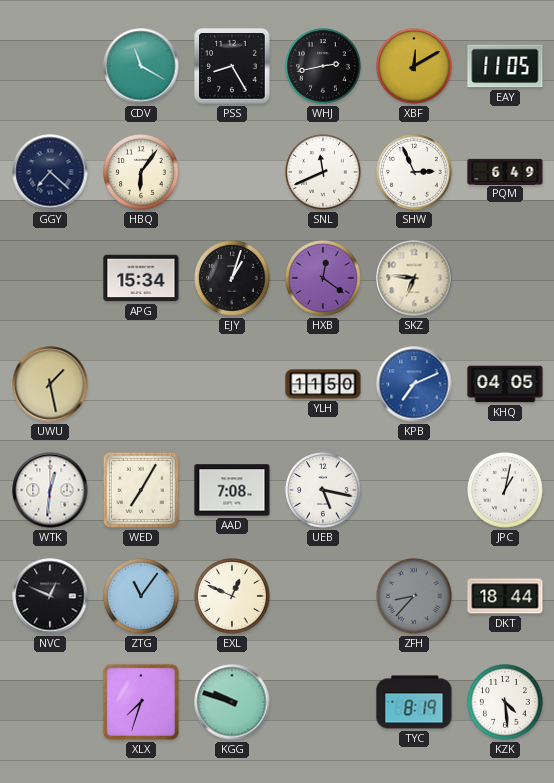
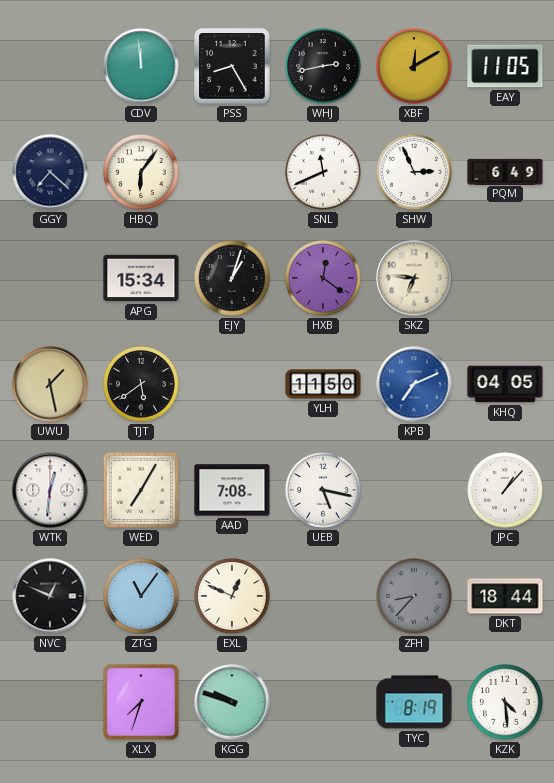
CDV: 11:20 -> 11:59 (141, 66)
TJT: none -> 5:39 (142, 385)
JPC: 1:02 -> 1:07 (506, 491)
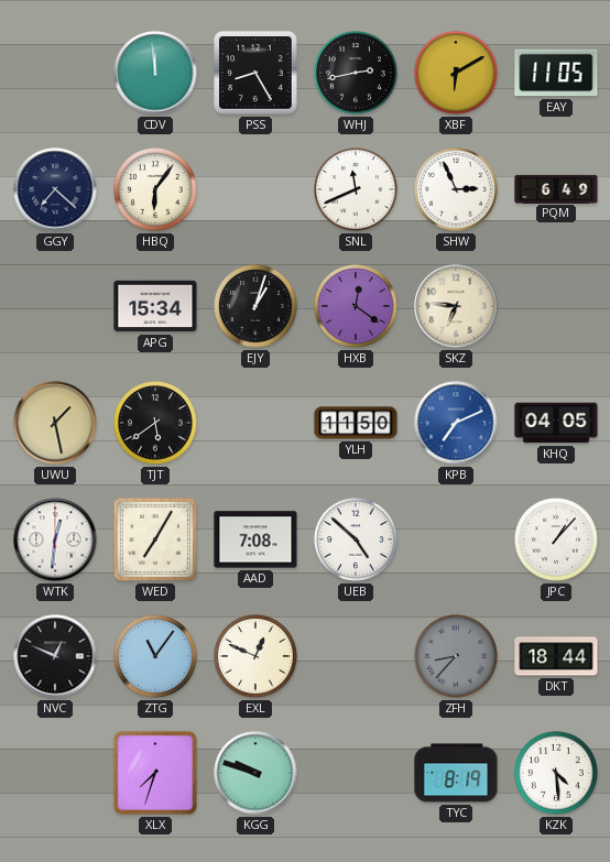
XBF: 12:10 -> 6:10 (457, 74)
UEB: 5:17 -> 4:52 (357, 541)
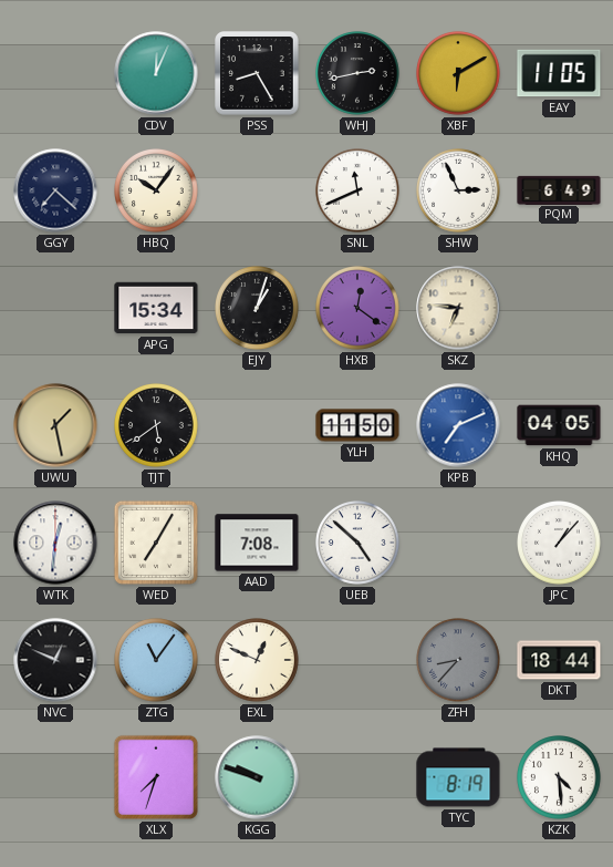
CDV: 11:59 -> 12:04 (156, 73)
HBQ: 6:06 -> 10:06 (157, 192)
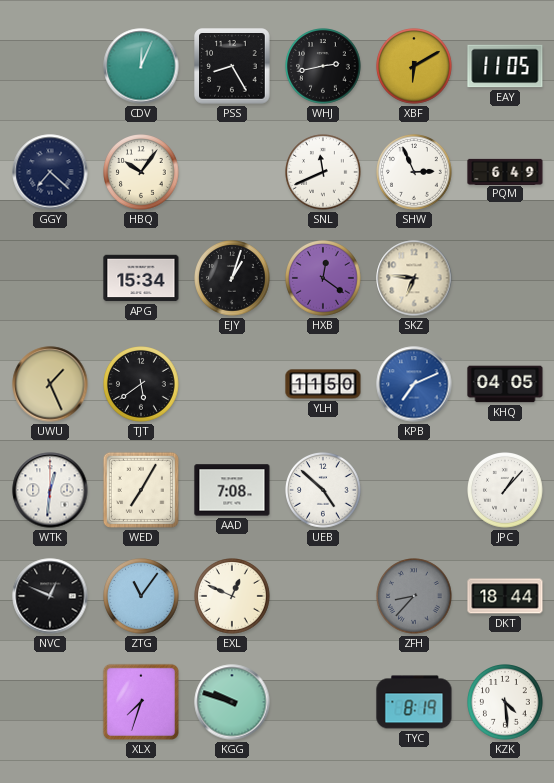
UWU: 1:28 -> 1:26 (50, 384)
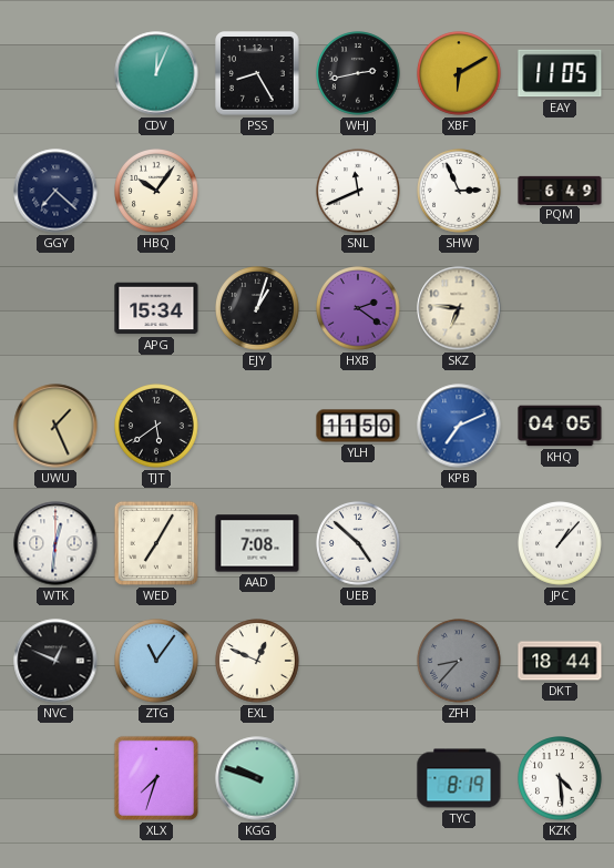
HXB: 12:21 -> 2:21 (359, 309)
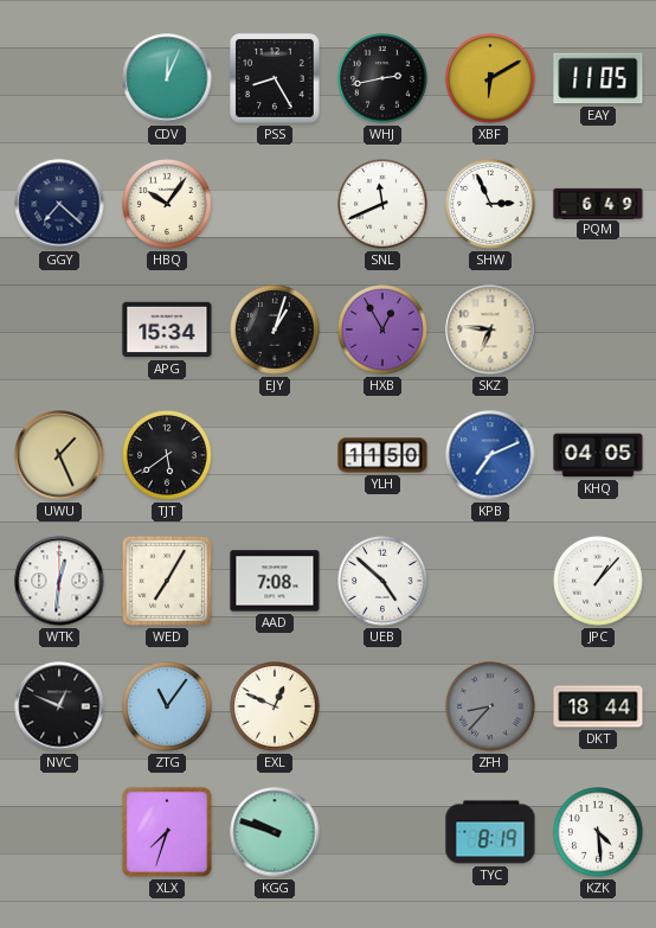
HXB: 2:21 -> 12:55 (384, 331)
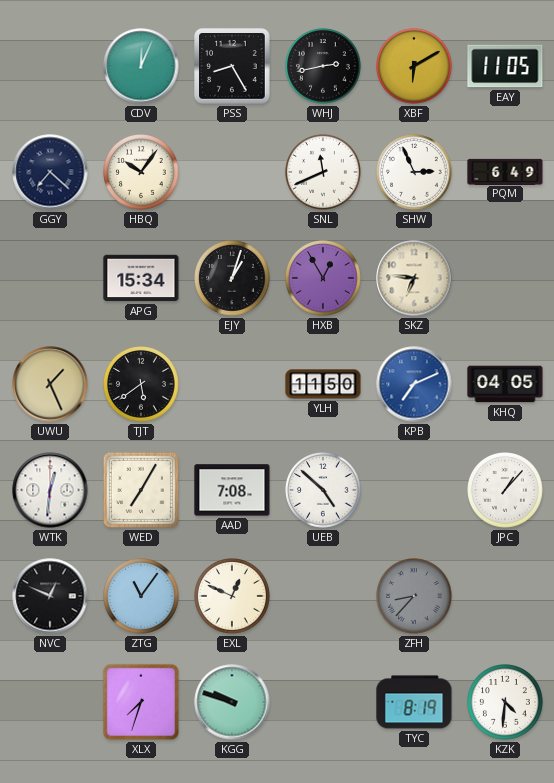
DKT: 18:44 -> none (598, 706)
KZK: 4:29 -> 4:31 (506, 703)
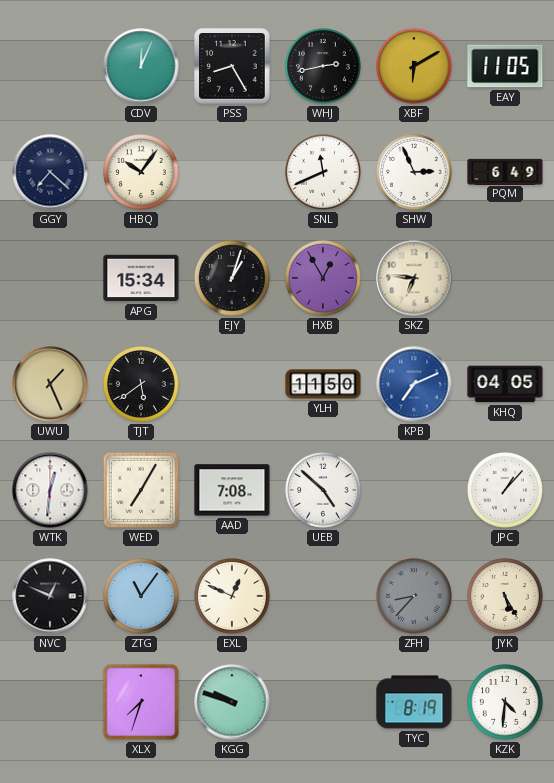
JYK: none -> 5:25 (506, 597)
